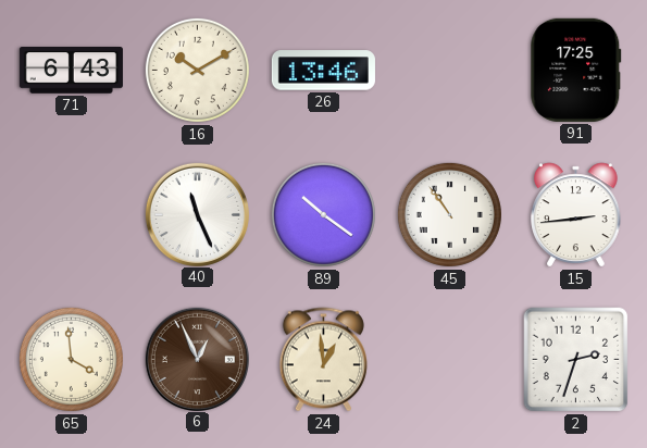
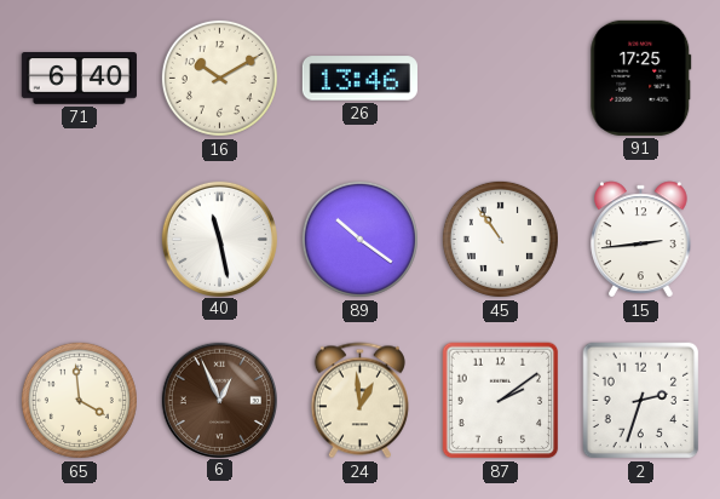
71: 6:43 -> 6:40 (79, 79)
40: 11:26 -> 11:28 (219, 239)
87: none -> 2:09 (501, 401)
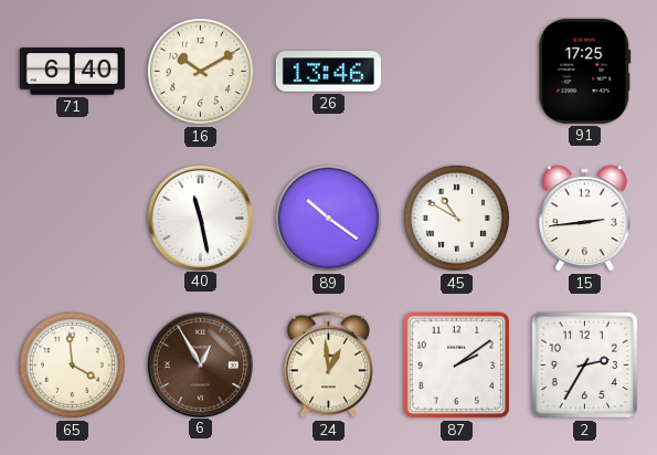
45: 10:54 -> 10:50 (456, 218)
6: 12:56 -> 12:55 (200, 364)
2: 2:33 -> 2:35 (585, 366)
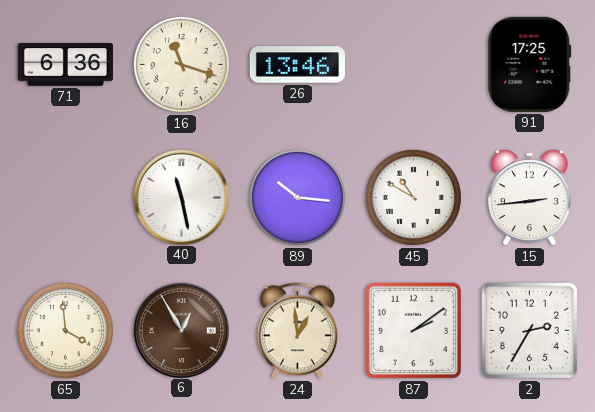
71: 6:40 -> 6:36 (65, 65)
16: 10:10 -> 11:18 (181, 64)
89: 10:21 -> 10:16 (297, 197)
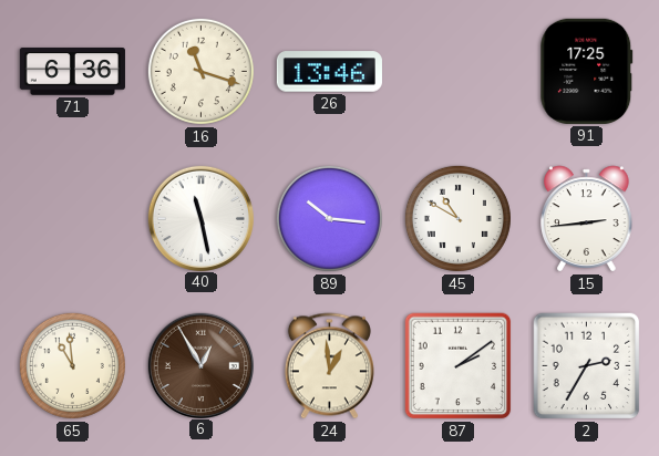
65: 3:59 -> 10:59 (72, 365)
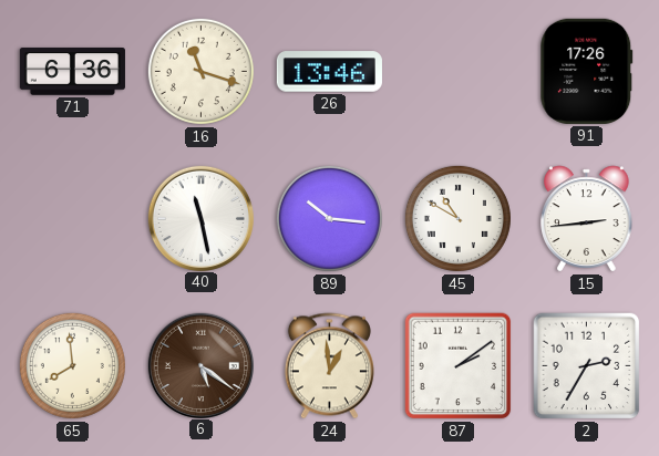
91: 17:25 -> 17:26 (587, 71)
65: 10:59 -> 7:59 (72, 365)
6: 12:55 -> 5:21 (200, 365)
